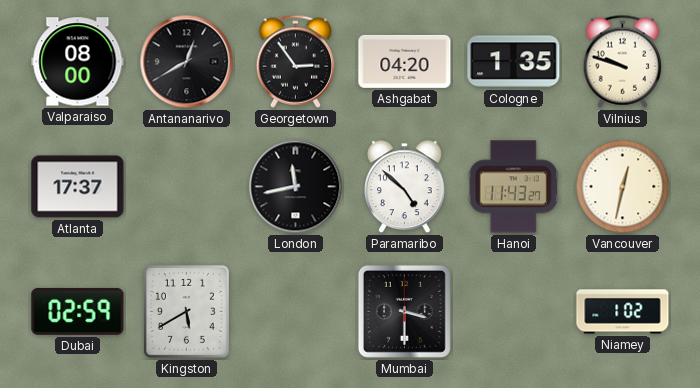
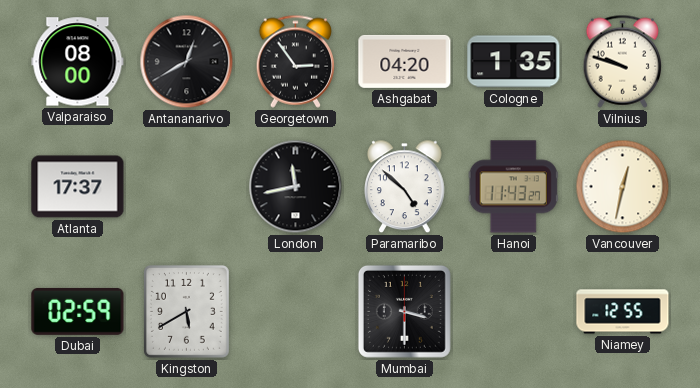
Niamey: 1:02 -> 12:55 (623, 312)
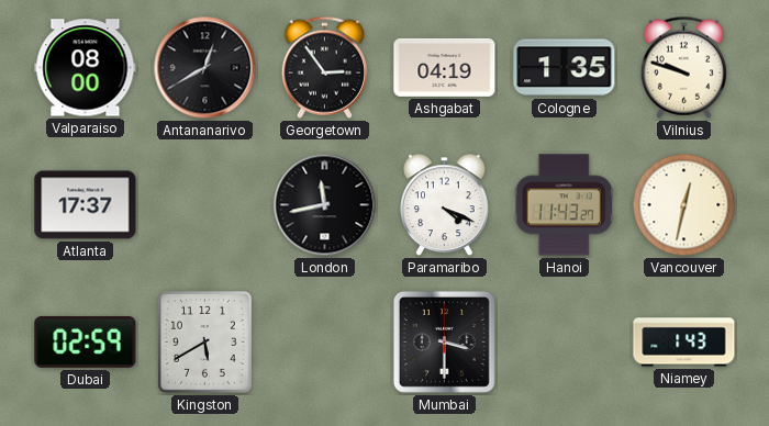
Ashgabat: 04:20 -> 04:19 (445, 67)
Paramaribo: 4:52 -> 4:19 (445, 205)
Niamey: 12:55 -> 1:43 (684, 343)
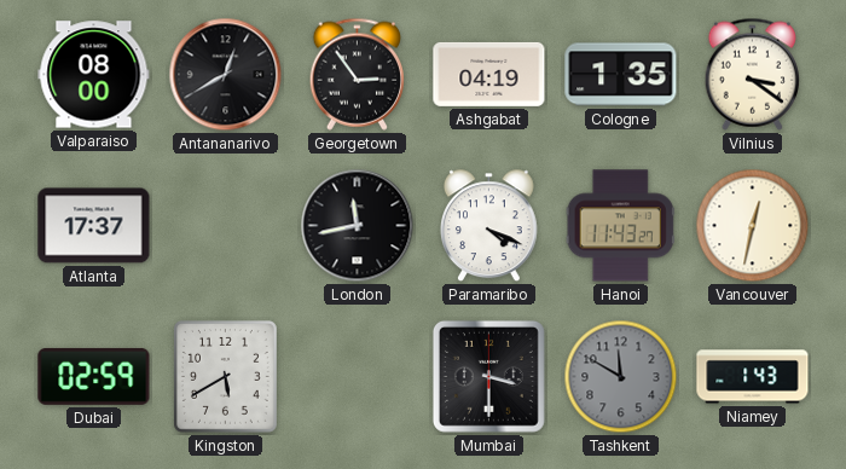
Vilnius: 9:48 -> 3:21 (752, 74)
Tashkent: none -> 11:50 (621, 377)
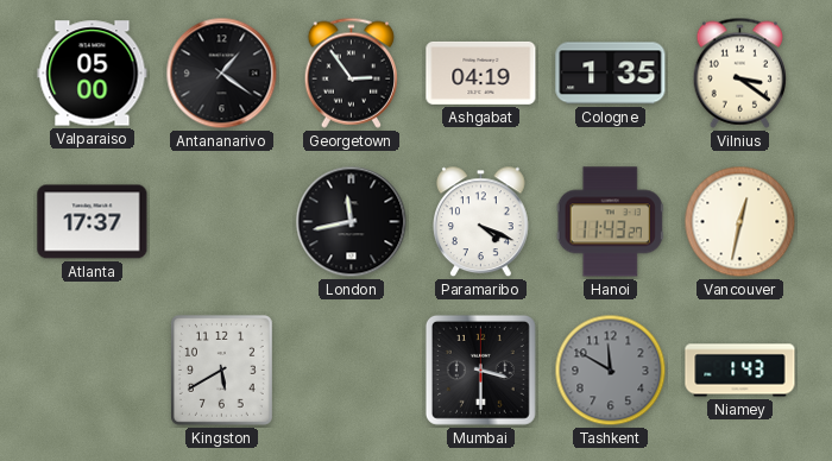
Valparaiso: 08:00 -> 05:00 (93, 74)
Antananarivo: 12:40 -> 1:21 (222, 74)
Dubai: 02:59 -> none (94, 376)
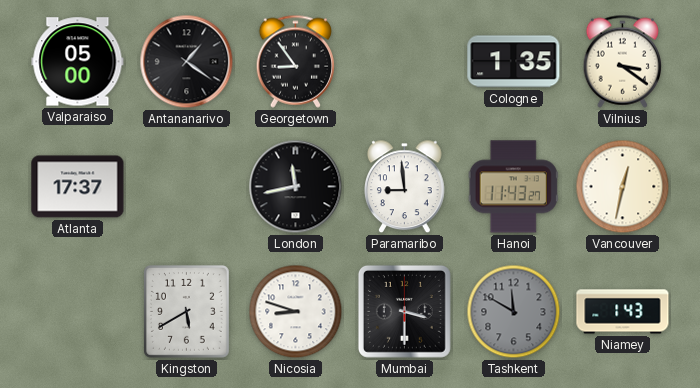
Georgetown: 2:54 -> 8:54 (295, 61)
Ashgabat: 04:19 -> none (481, 72)
Paramaribo: 4:19 -> 8:59 (405, 187)
Nicosia: none -> 8:48 (296, 312)
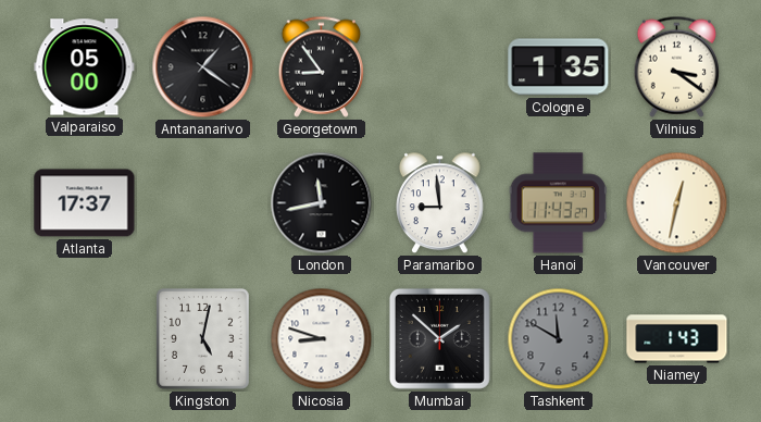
Kingston: 5:40 -> 5:02 (202, 338)
Mumbai: 3:30 -> 1:52 (439, 338)
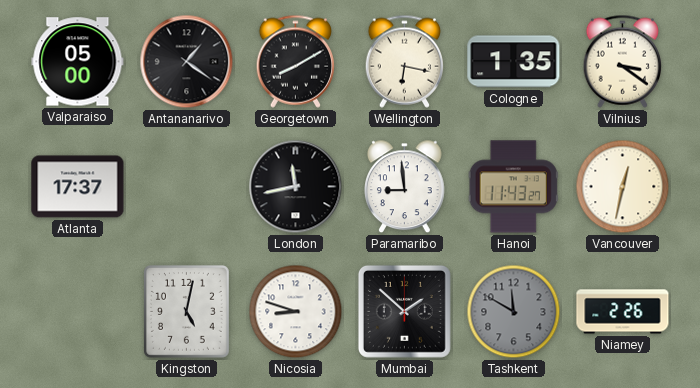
Georgetown: 8:54 -> 8:10 (295, 61)
Wellington: none -> 6:17 (404, 61)
Niamey: 1:43 -> 2:26 (623, 312)
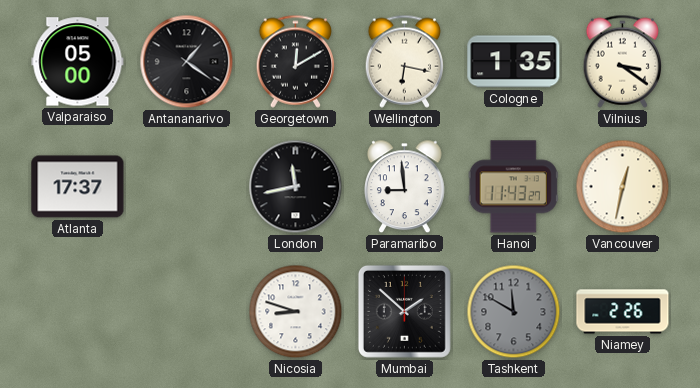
Georgetown: 8:10 -> 12:10 (295, 61)
Kingston: 5:02 -> none (186, 311)
